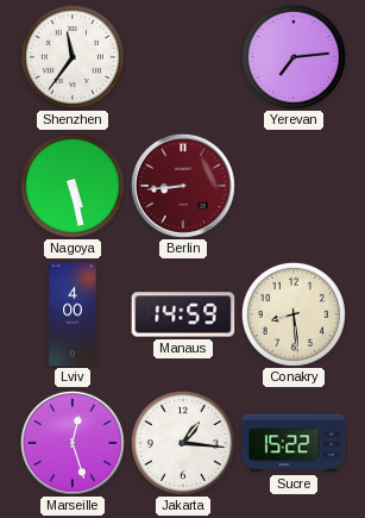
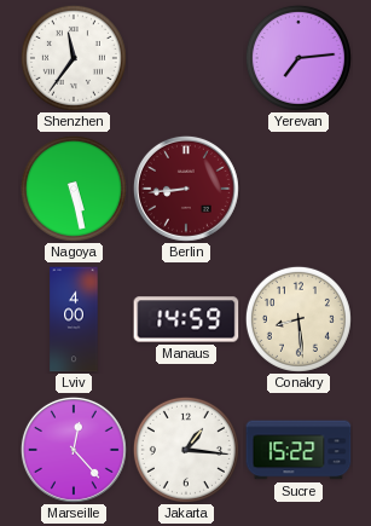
Marseille: 12:27 -> 12:23 (74, 450)
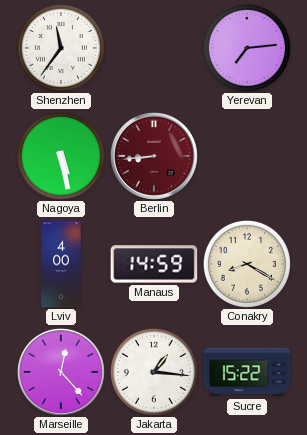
Conakry: 8:29 -> 8:20 (247, 264)
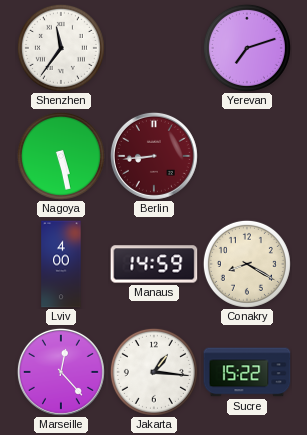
Yerevan: 7:14 -> 7:12 (247, 48)
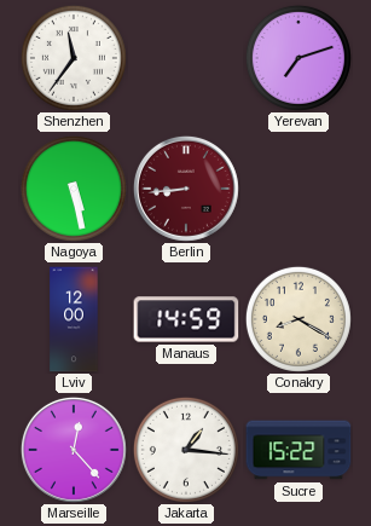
Lviv: 4:00 -> 12:00 (74, 319)
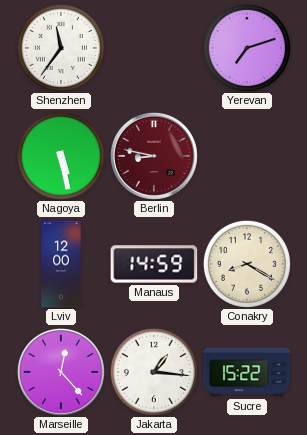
Berlin: 8:44 -> 8:47 (154, 156)
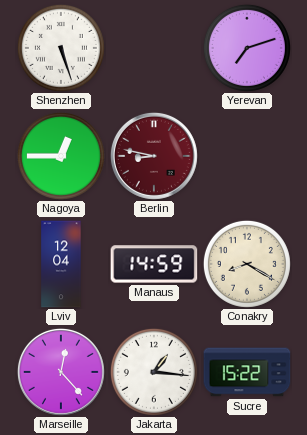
Shenzhen: 11:36 -> 5:27 (61, 48)
Nagoya: 5:28 -> 12:45 (61, 156)
Lviv: 12:00 -> 12:04 (61, 264)
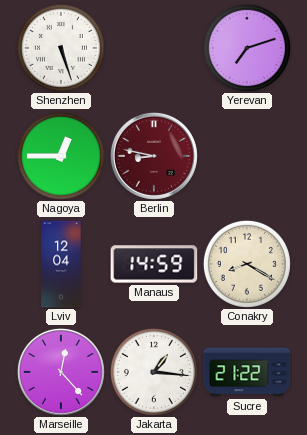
Sucre: 15:22 -> 21:22 (247, 372)
